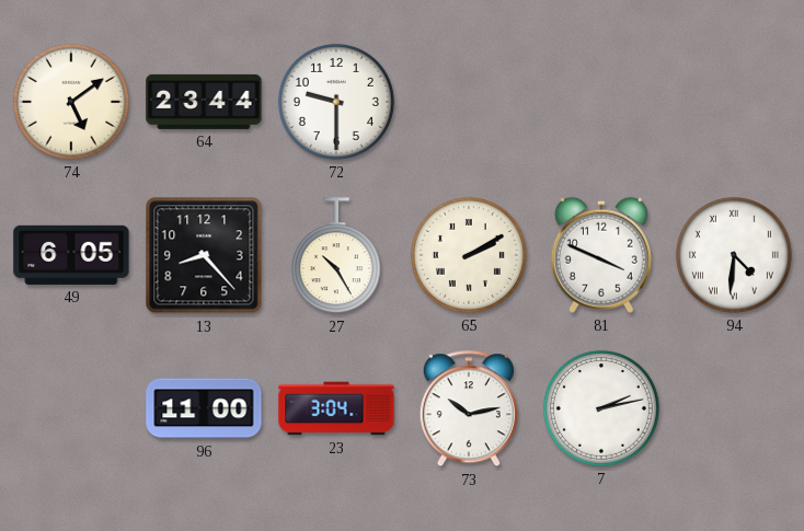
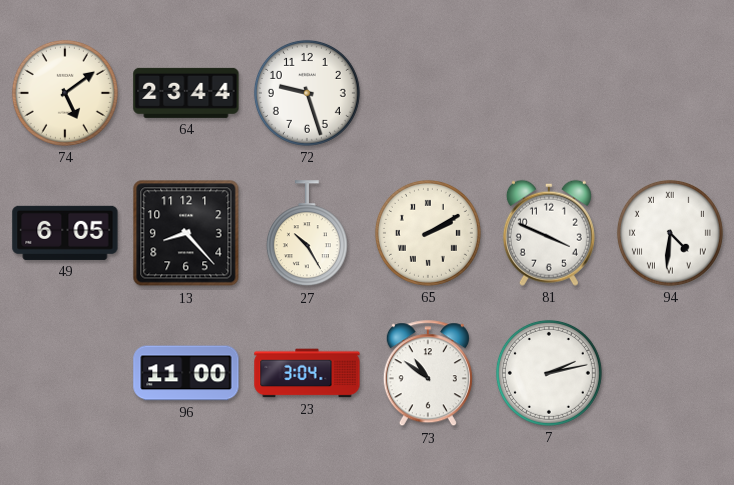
72: 9:30 -> 9:27 (307, 93)
73: 10:13 -> 10:51 (428, 374)
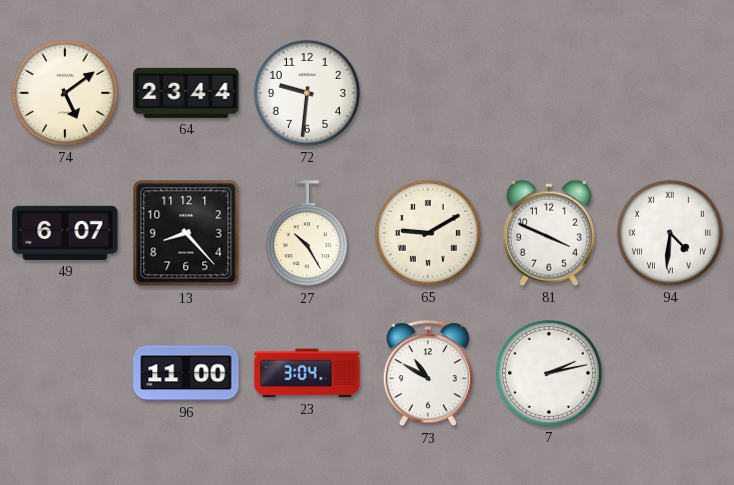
72: 9:27 -> 9:31 (307, 93)
49: 6:05 -> 6:07 (65, 233)
65: 2:10 -> 9:10 (428, 233)
73: 10:51 -> 10:50 (428, 374)
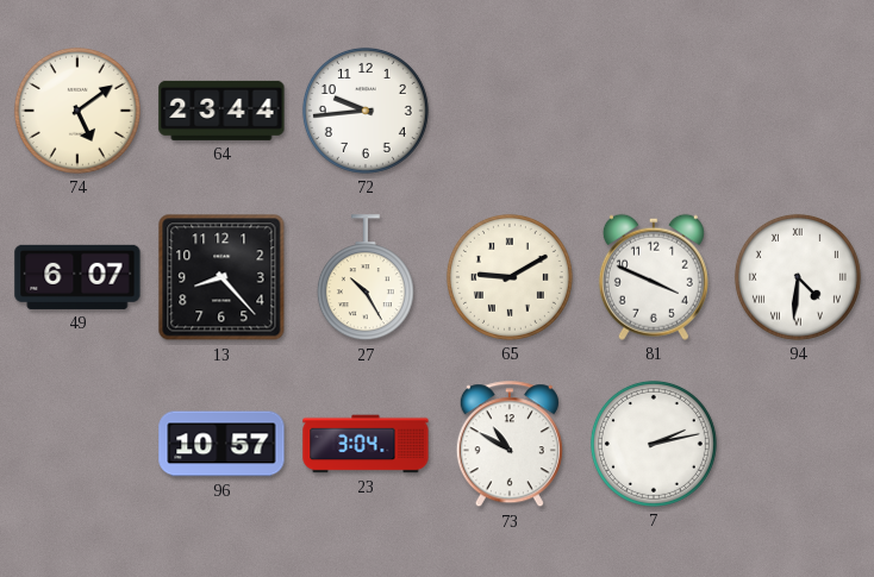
72: 9:31 -> 9:44 (366, 111)
96: 11:00 -> 10:57 (221, 444)
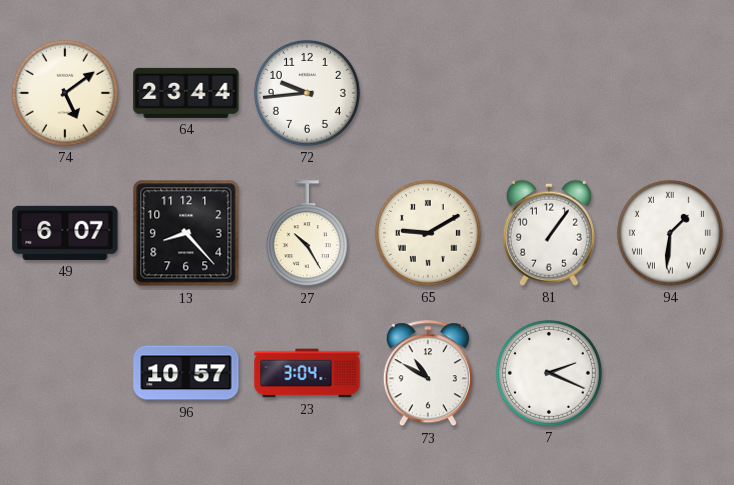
81: 3:49 -> 1:06 (549, 233)
94: 4:31 -> 1:31 (670, 233)
7: 2:13 -> 2:19 (549, 373)
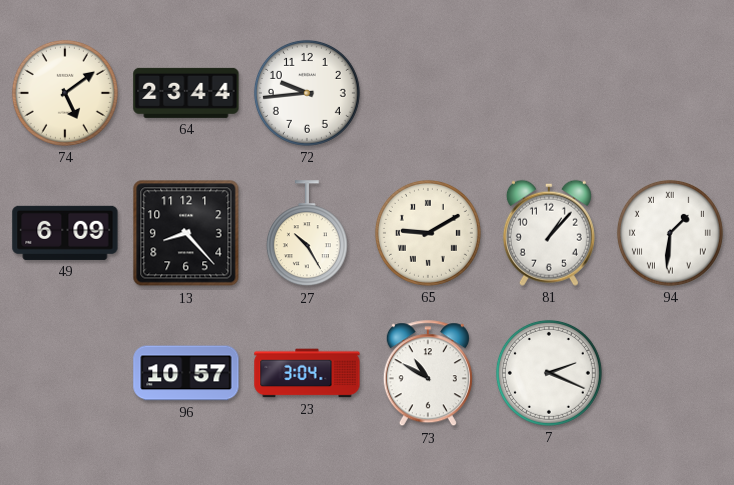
49: 6:07 -> 6:09 (65, 233)
81: 1:06 -> 1:07 (549, 233)
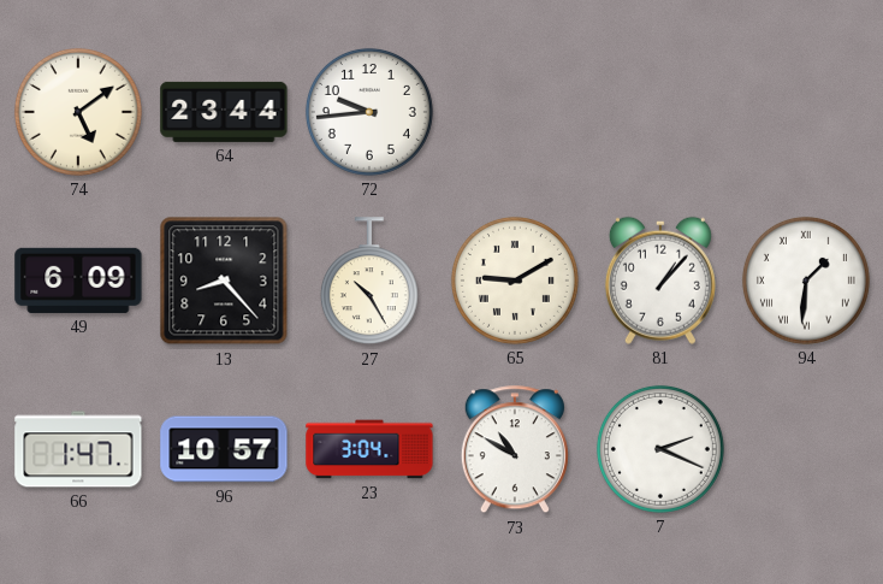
66: none -> 1:47 (78, 449)
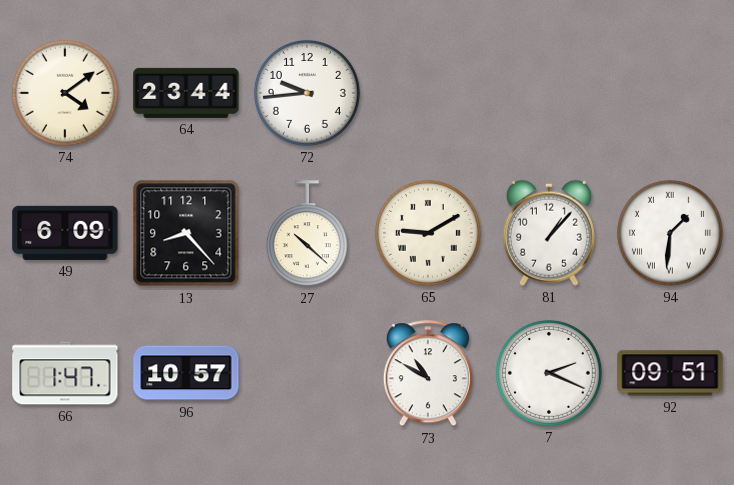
74: 5:09 -> 4:09 (65, 93)
27: 10:25 -> 10:22 (307, 234)
23: 3:04 -> none (369, 449)
92: none -> 09:51 (670, 373)
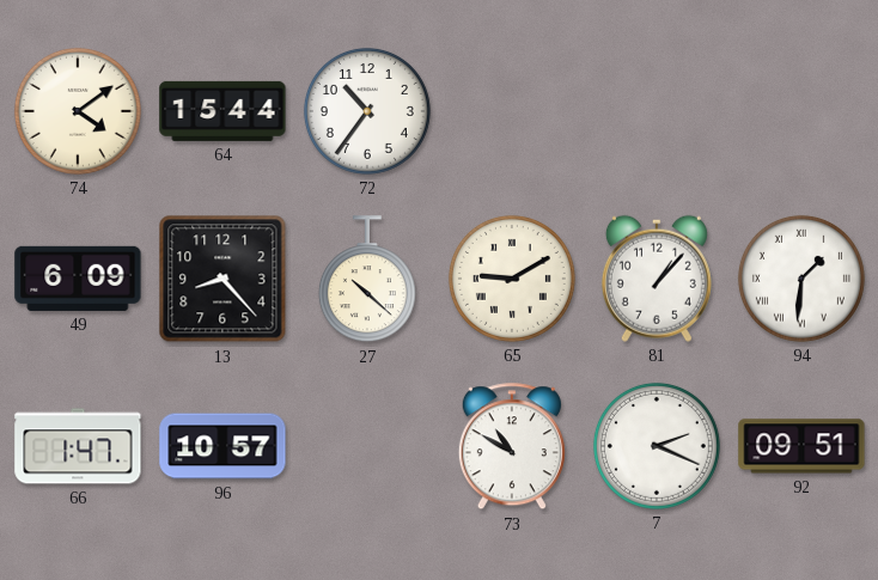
64: 23:44 -> 15:44 (222, 111)
72: 9:44 -> 10:36 (367, 111)
